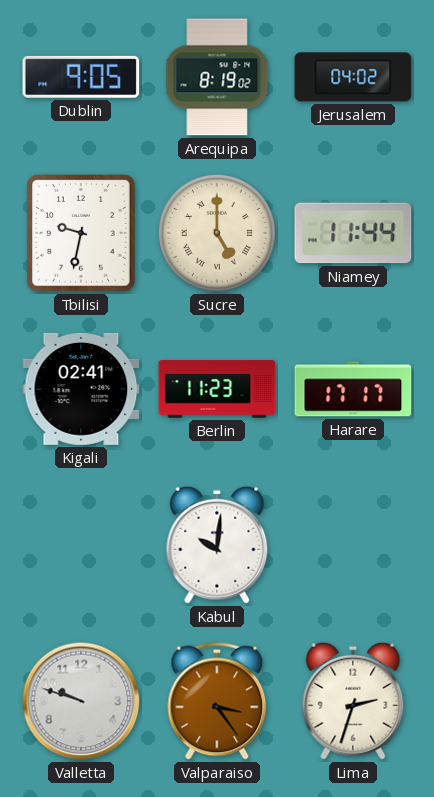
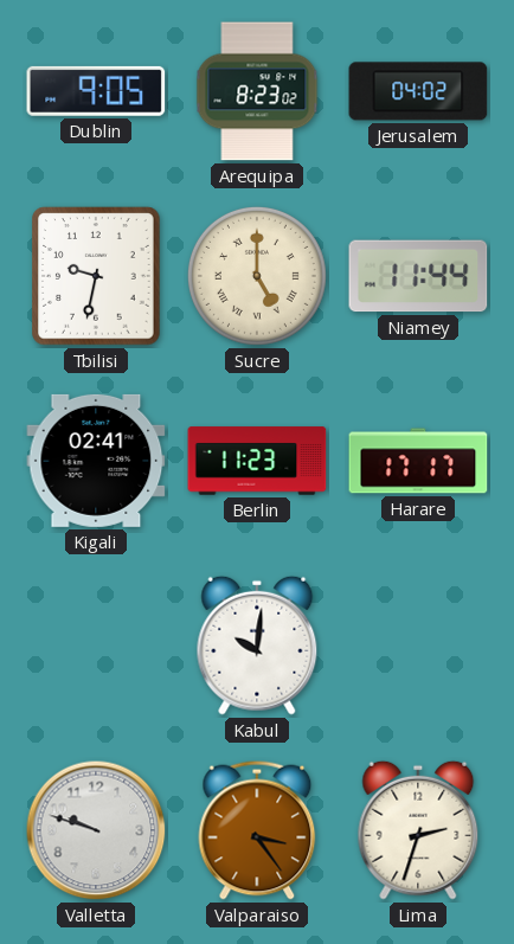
Arequipa: 8:19 -> 8:23 (257, 91)
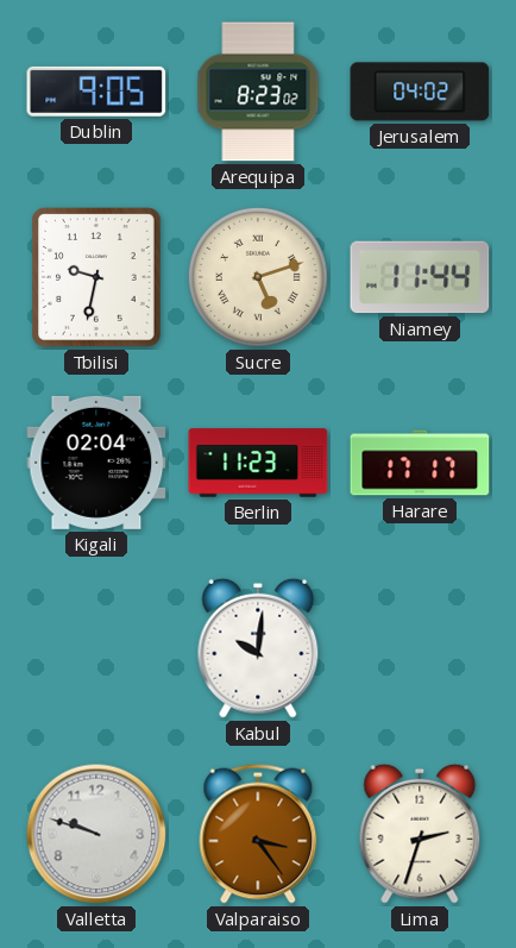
Sucre: 5:00 -> 5:12 (258, 277)
Kigali: 02:41 -> 02:04 (96, 463)
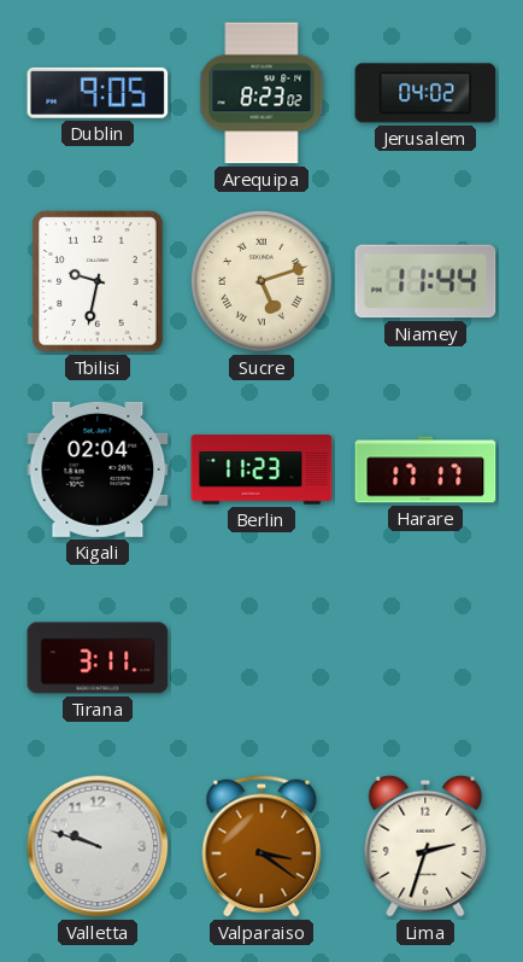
Tirana: none -> 3:11 (98, 658)
Kabul: 10:01 -> none (258, 648)
Valparaiso: 3:24 -> 3:21 (261, 846)
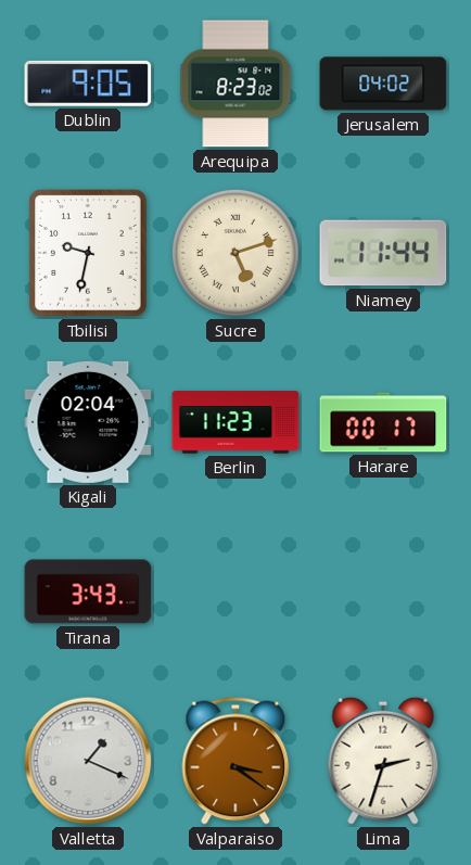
Harare: 17:17 -> 00:17 (383, 422)
Tirana: 3:11 -> 3:43 (88, 591)
Valletta: 9:48 -> 1:19 (88, 761)
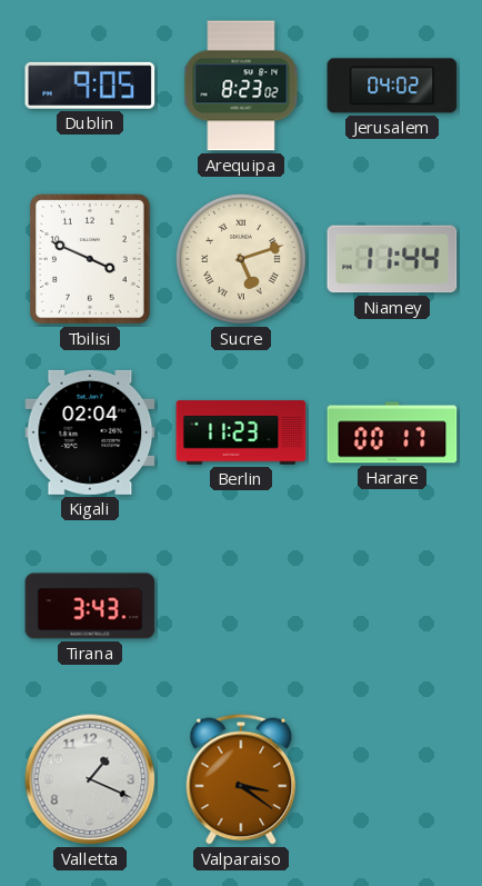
Tbilisi: 9:32 -> 3:49 (90, 259)
Lima: 2:33 -> none (383, 761)
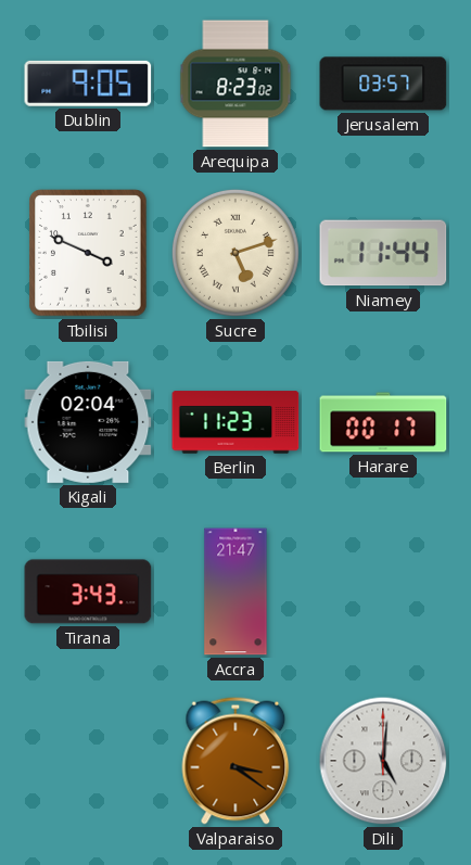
Jerusalem: 04:02 -> 03:57 (383, 84)
Accra: none -> 21:47 (235, 591)
Valletta: 1:19 -> none (90, 779)
Dili: none -> 5:01 (383, 761)
